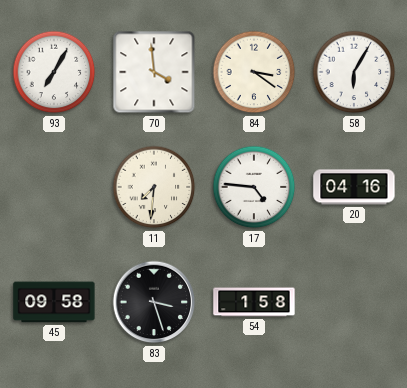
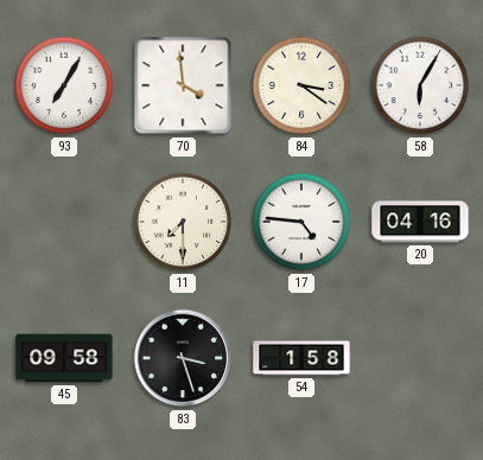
11: 7:31 -> 7:30 (183, 222)
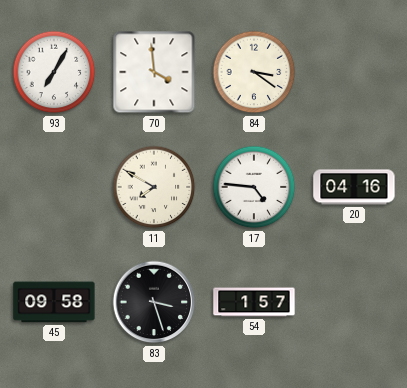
58: 6:05 -> none (420, 85)
11: 7:30 -> 7:50 (154, 187)
54: 1:58 -> 1:57 (254, 302)
